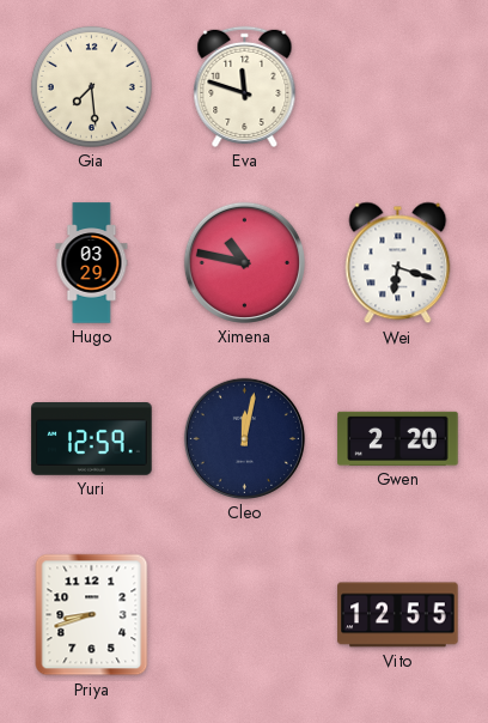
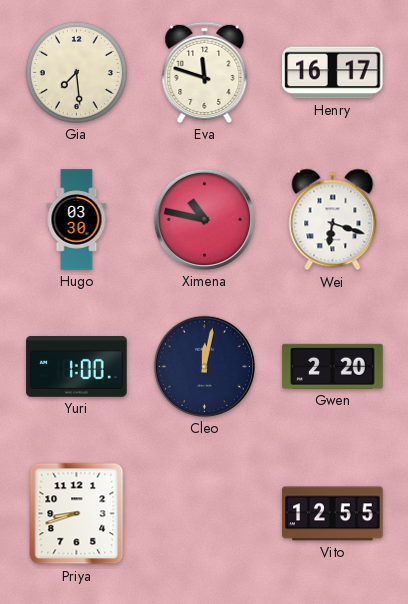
Henry: none -> 16:17 (333, 73)
Hugo: 03:29 -> 03:30 (77, 220)
Yuri: 12:59 -> 1:00 (77, 367)
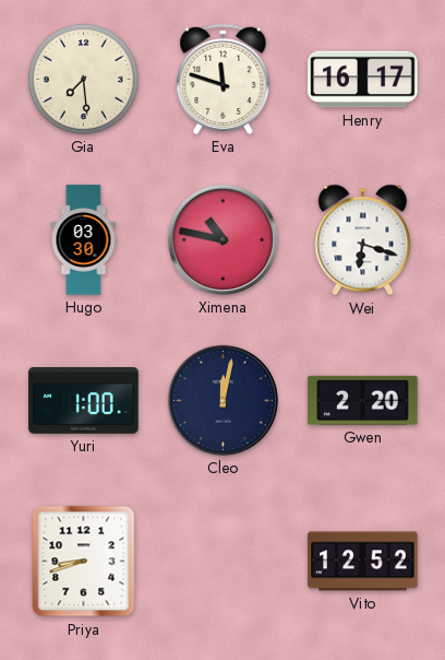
Vito: 12:55 -> 12:52 (363, 562)
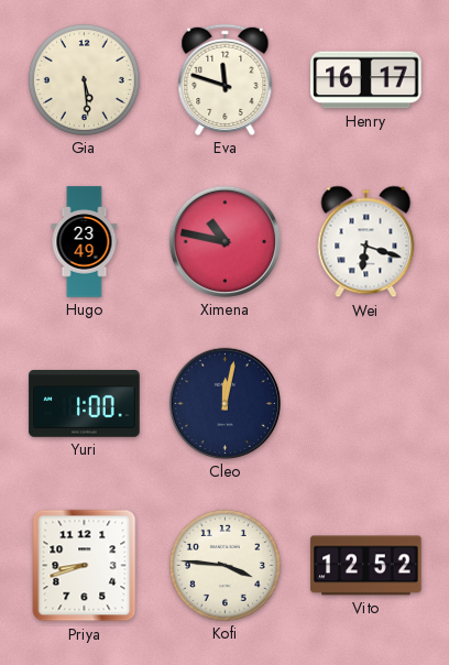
Gia: 7:29 -> 5:29 (84, 79)
Hugo: 03:30 -> 23:49 (85, 242)
Gwen: 2:20 -> none (363, 400)
Kofi: none -> 3:46 (225, 565)
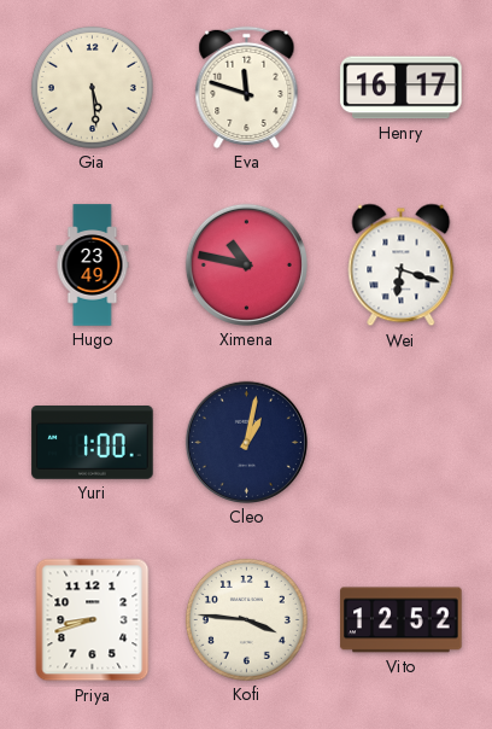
Cleo: 12:02 -> 1:02 (246, 442)
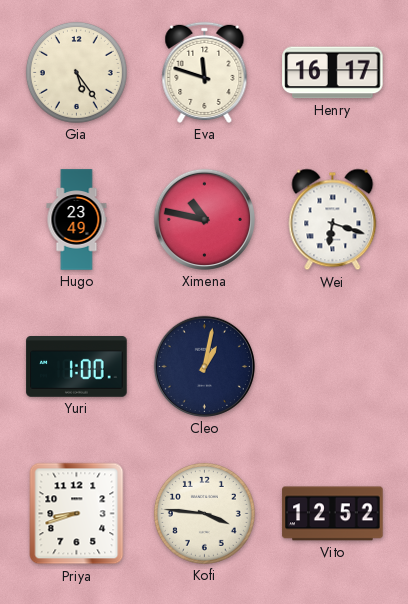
Gia: 5:29 -> 5:24 (76, 72)
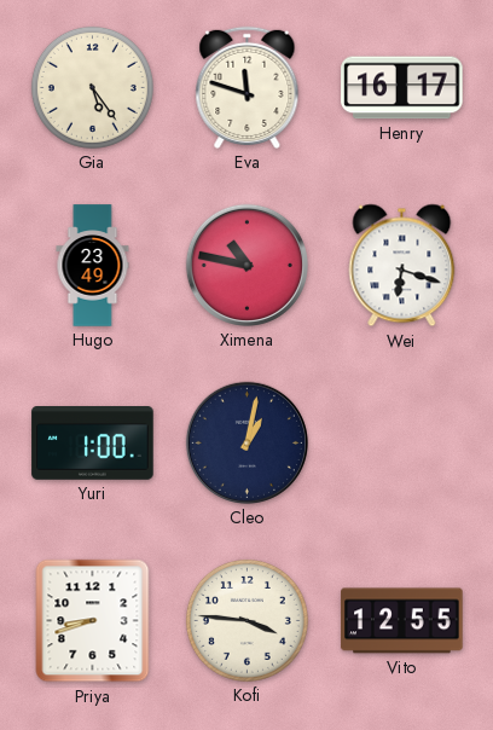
Vito: 12:52 -> 12:55 (402, 621)
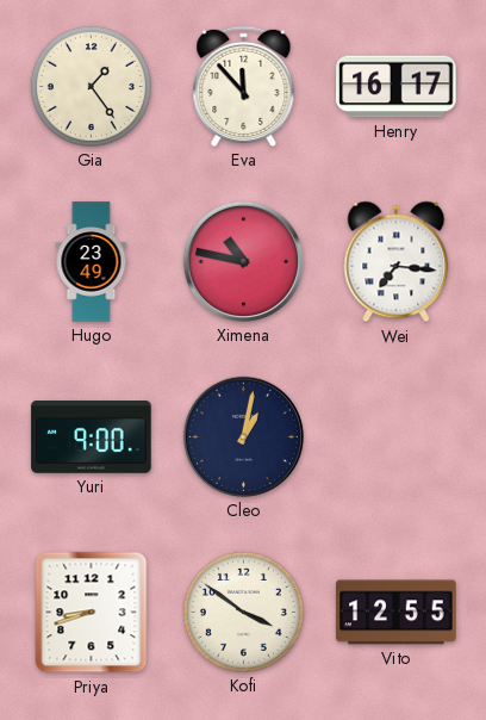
Gia: 5:24 -> 1:24 (91, 86)
Eva: 11:48 -> 11:53 (244, 86)
Wei: 6:18 -> 7:16 (397, 262)
Yuri: 1:00 -> 9:00 (92, 437)
Kofi: 3:46 -> 3:51 (243, 612)
